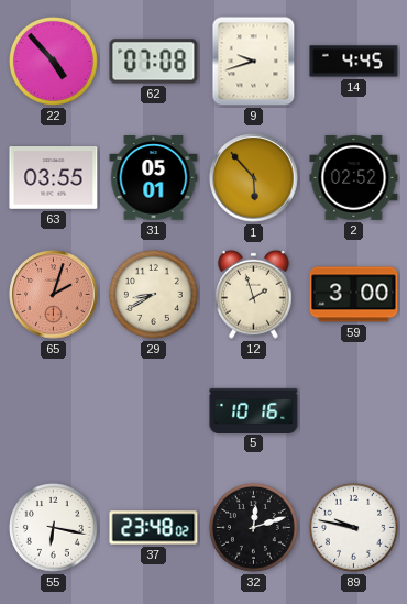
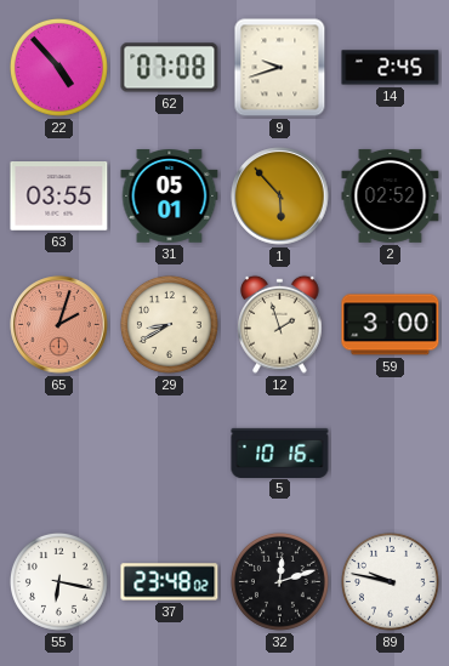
14: 4:45 -> 2:45 (391, 68)
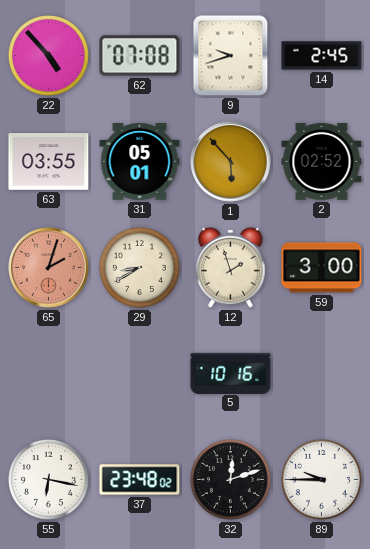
89: 9:47 -> 9:45 (321, 479)
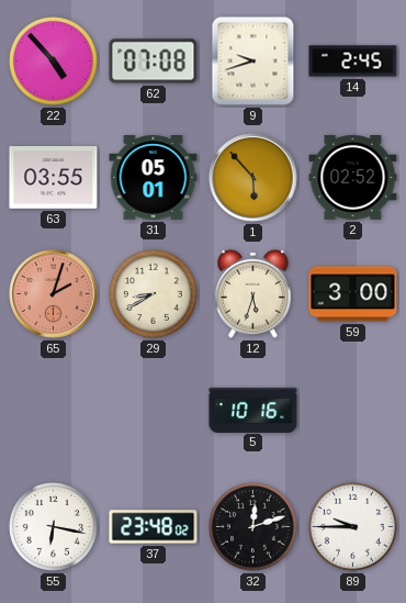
12: 1:57 -> 5:33 (253, 293)
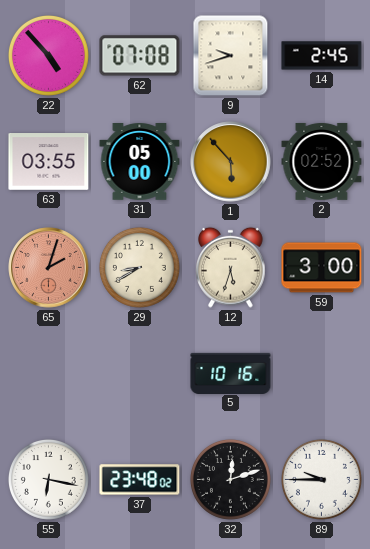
31: 05:01 -> 05:00 (140, 162)
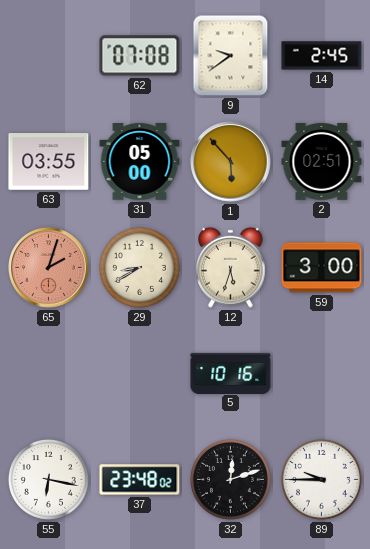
22: 4:53 -> none (48, 55)
9: 9:42 -> 9:39 (231, 56)
2: 02:52 -> 02:51 (322, 161)
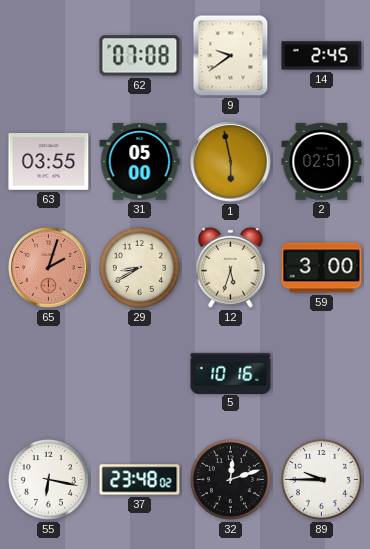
1: 5:53 -> 5:58 (231, 162)
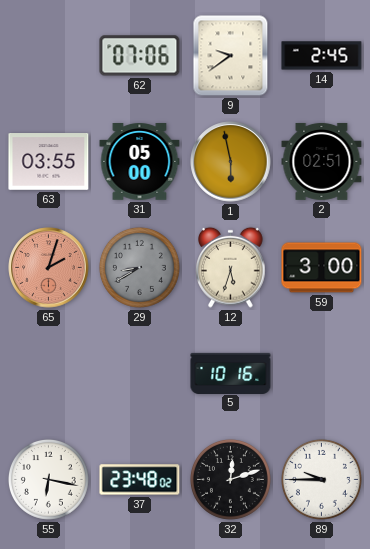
62: 07:08 -> 07:06 (140, 56)
29 dial: cream -> grey (139, 267)
